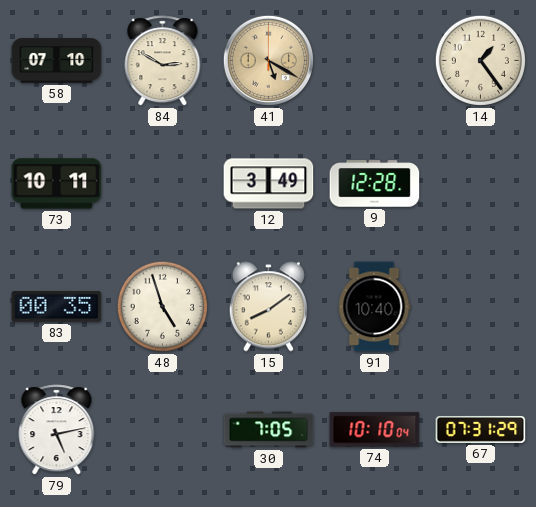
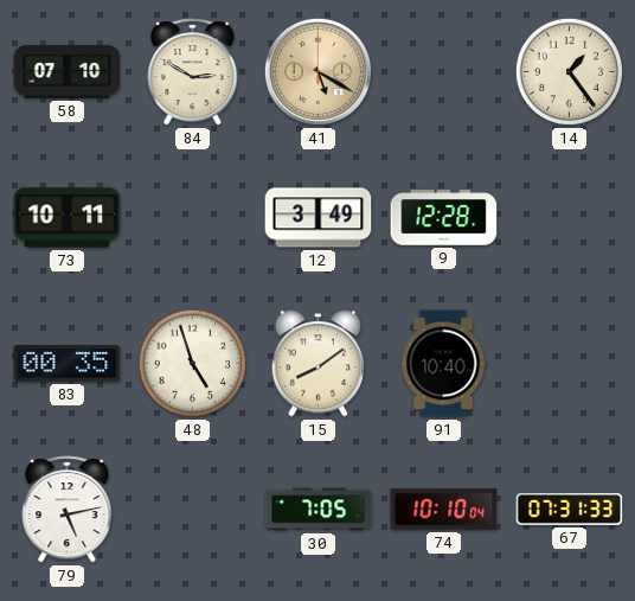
67: 07:31:29 -> 07:31:33 (570, 509)
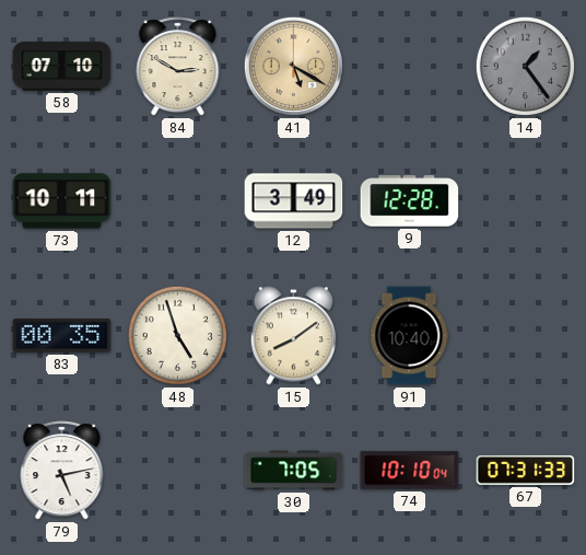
14 dial: cream -> grey (525, 66)
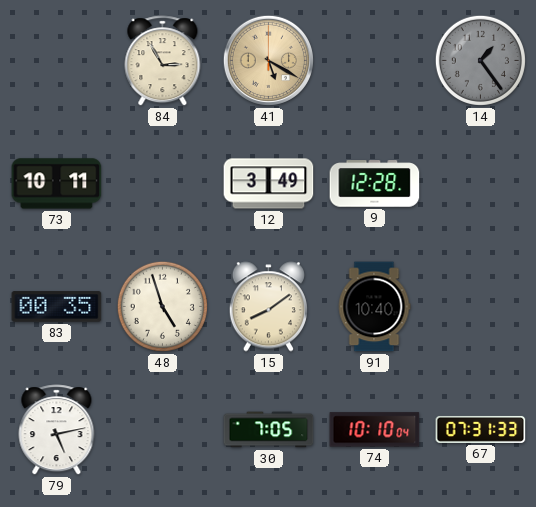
58: 07:10 -> none (62, 67)
84: 2:50 -> 2:55 (163, 61)
